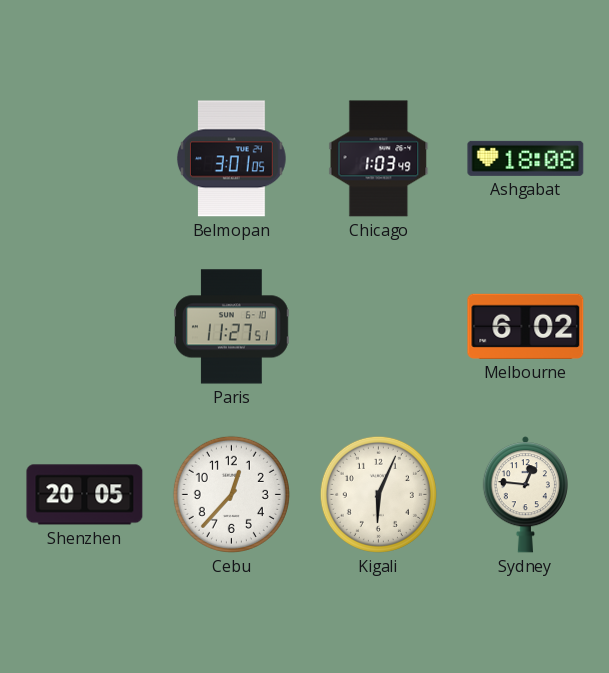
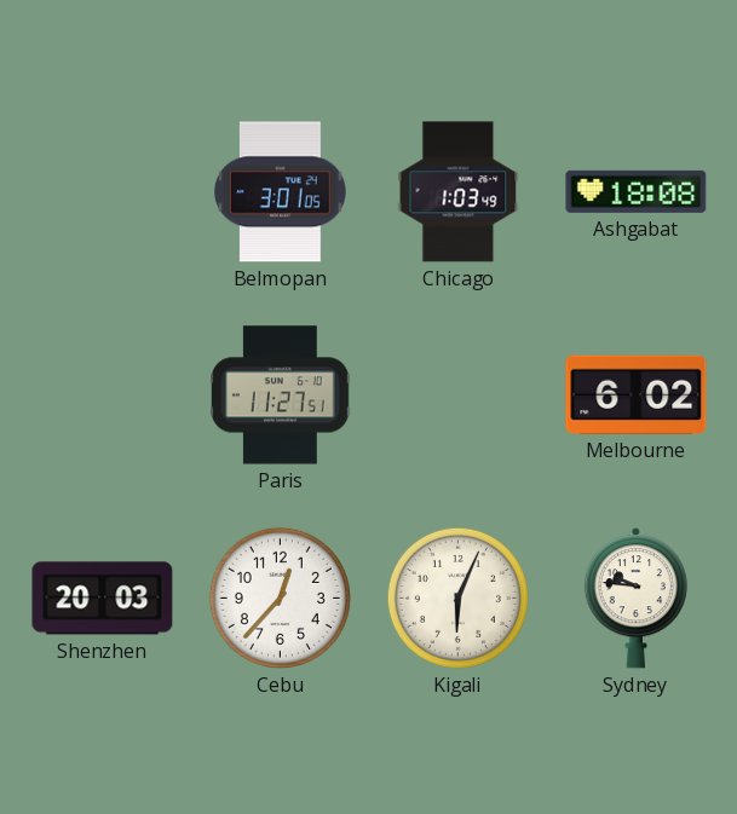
Shenzhen: 20:05 -> 20:03 (103, 599)
Sydney: 12:46 -> 9:46 (635, 599)
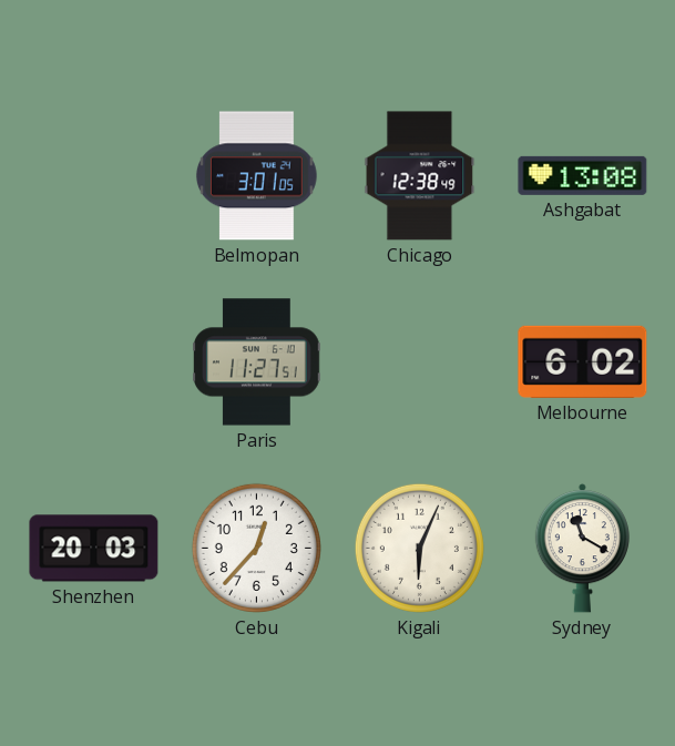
Chicago: 1:03 -> 12:38 (420, 176)
Ashgabat: 18:08 -> 13:08 (583, 175)
Sydney: 9:46 -> 11:20 (582, 549)
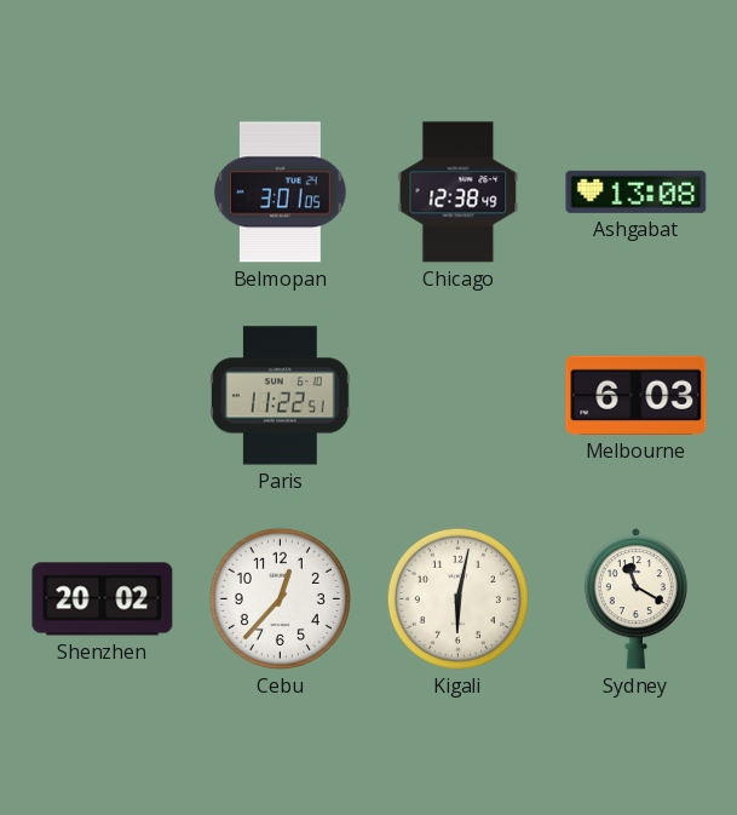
Paris: 11:27 -> 11:22 (281, 396)
Melbourne: 6:02 -> 6:03 (637, 395)
Shenzhen: 20:03 -> 20:02 (103, 599)
Kigali: 6:04 -> 6:02 (457, 598)
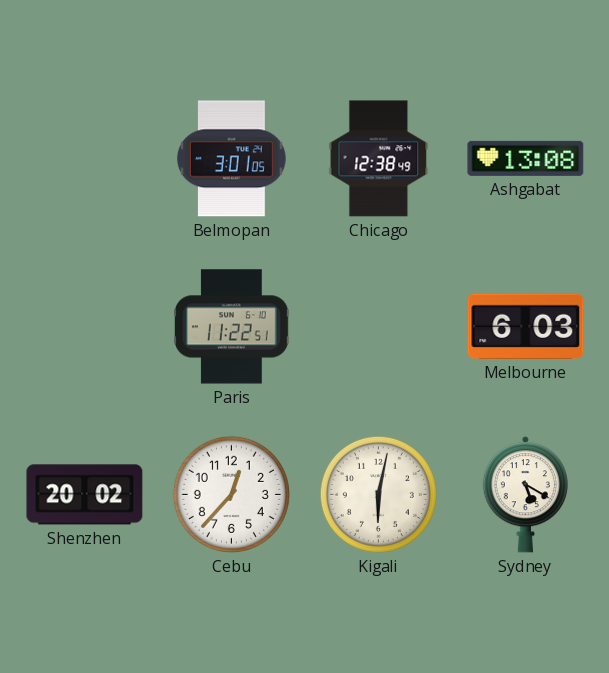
Sydney: 11:20 -> 5:20 (525, 495)
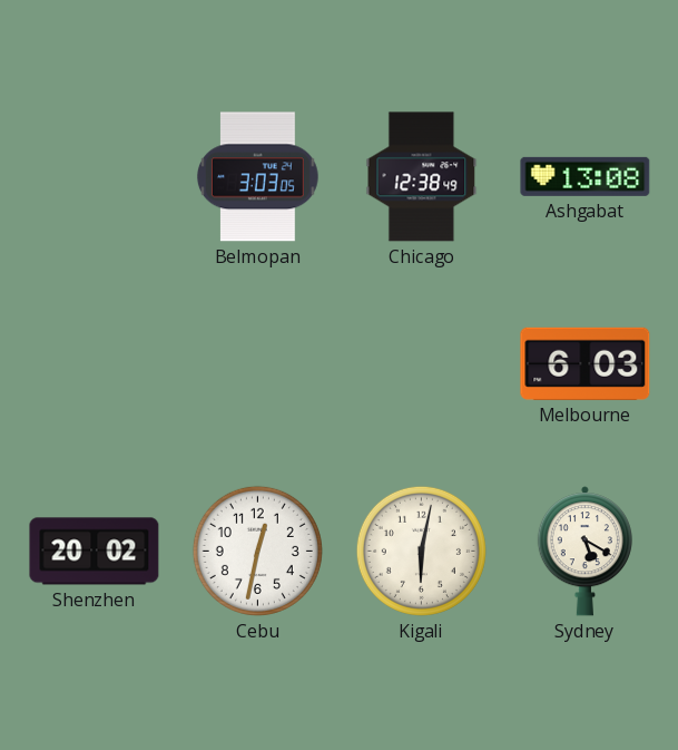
Belmopan: 3:01 -> 3:03 (258, 177)
Paris: 11:22 -> none (232, 327)
Cebu: 12:37 -> 12:32 (257, 551)
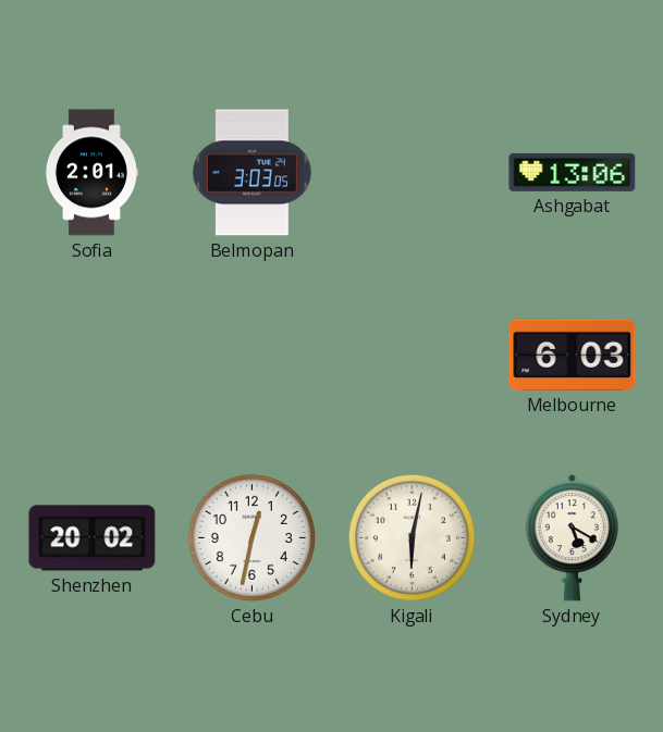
Sofia: none -> 2:01 (91, 173)
Chicago: 12:38 -> none (422, 177)
Ashgabat: 13:08 -> 13:06 (573, 172)
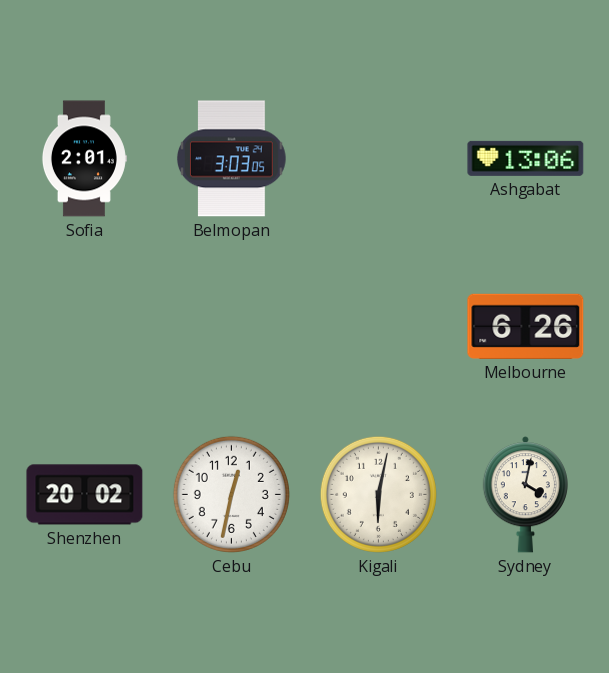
Melbourne: 6:03 -> 6:26 (526, 326)
Sydney: 5:20 -> 4:02 (525, 495)
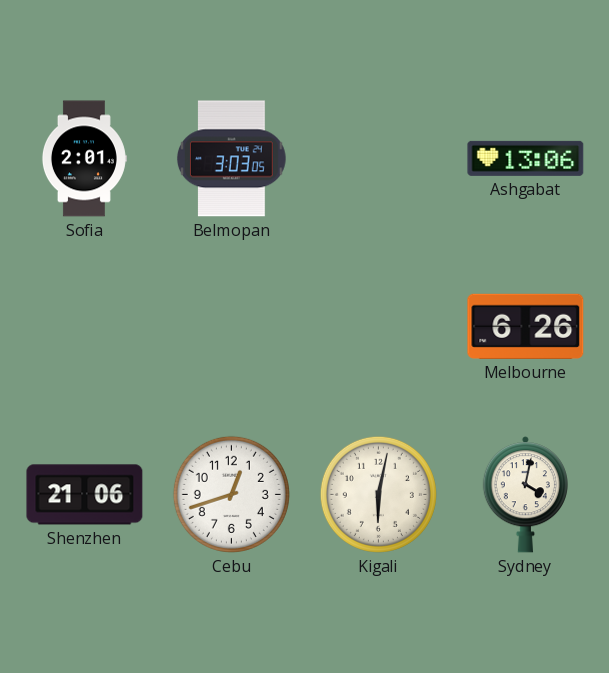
Shenzhen: 20:02 -> 21:06 (85, 495)
Cebu: 12:32 -> 12:42 (231, 494)
